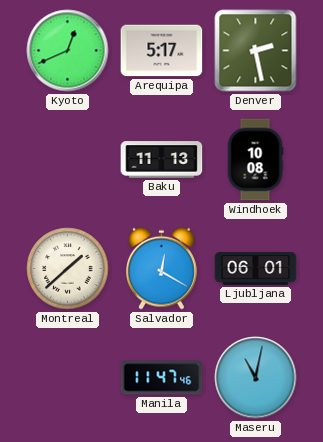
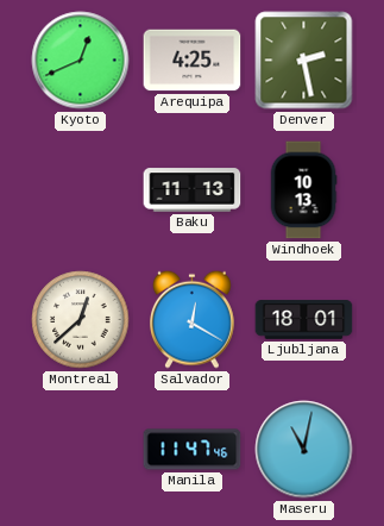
Arequipa: 5:17 -> 4:25 (193, 61)
Windhoek: 10:08 -> 10:13 (303, 190)
Montreal: 1:38 -> 12:38 (81, 320)
Ljubljana: 06:01 -> 18:01 (304, 320)
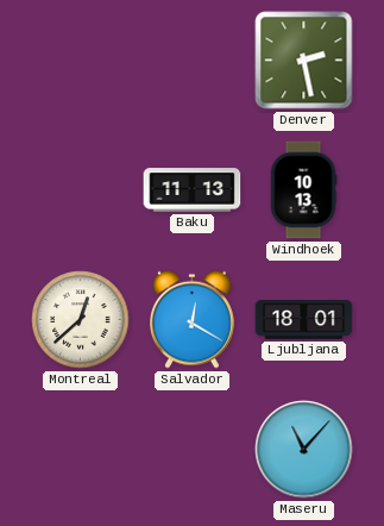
Kyoto: 12:41 -> none (81, 61)
Arequipa: 4:25 -> none (193, 61)
Manila: 11:47 -> none (193, 450)
Maseru: 11:02 -> 11:07 (304, 450)
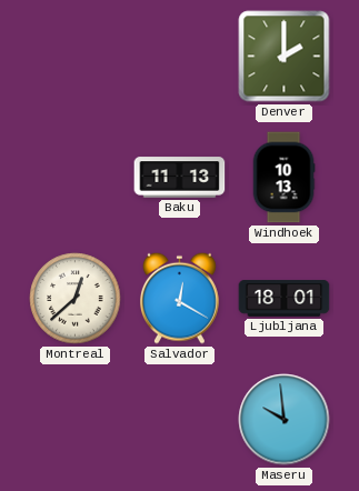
Denver: 2:28 -> 2:00 (285, 57)
Maseru: 11:07 -> 9:59 (285, 420)
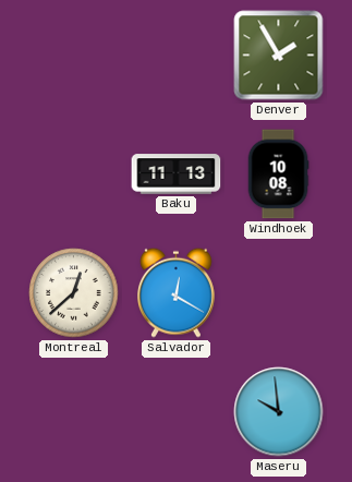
Denver: 2:00 -> 1:55 (279, 56)
Windhoek: 10:13 -> 10:08 (278, 174)
Ljubljana: 18:01 -> none (285, 299)
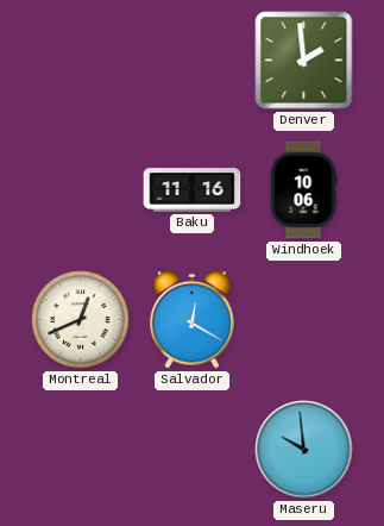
Denver: 1:55 -> 1:59 (304, 61)
Baku: 11:13 -> 11:16 (193, 190)
Windhoek: 10:08 -> 10:06 (303, 190)
Montreal: 12:38 -> 12:41 (81, 320)
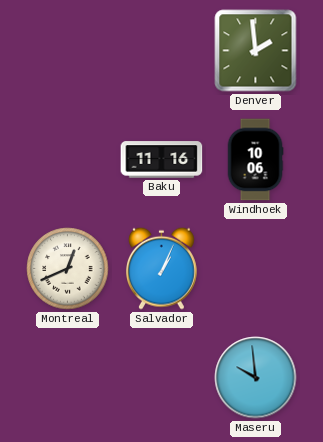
Salvador: 12:20 -> 1:04 (162, 268)
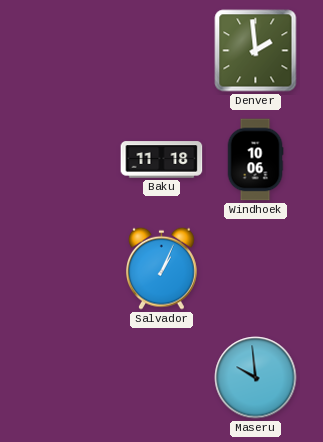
Baku: 11:16 -> 11:18 (162, 160)
Montreal: 12:41 -> none (68, 269)
